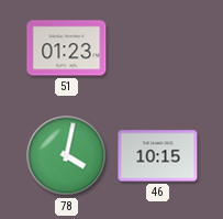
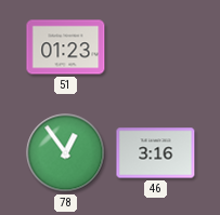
78: 4:02 -> 12:54 (66, 153)
46: 10:15 -> 3:16 (156, 153)
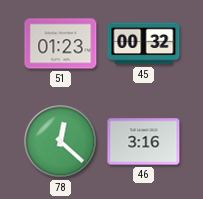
45: none -> 00:32 (144, 44)
78: 12:54 -> 12:22 (61, 142)
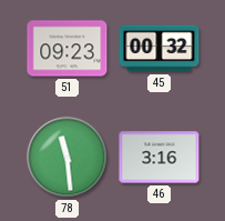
51: 01:23 -> 09:23 (68, 49)
78: 12:22 -> 11:29 (68, 158)
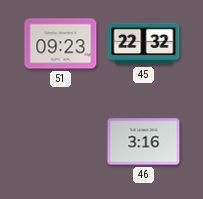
45: 00:32 -> 22:32 (144, 44)
78: 11:29 -> none (68, 158)
